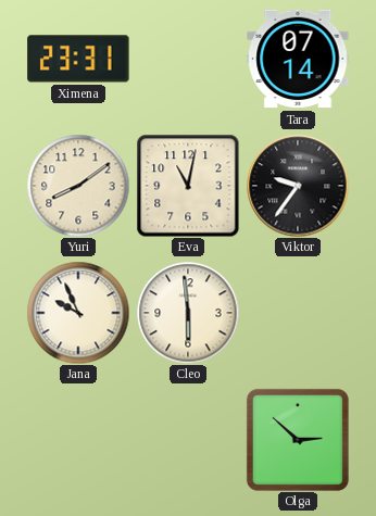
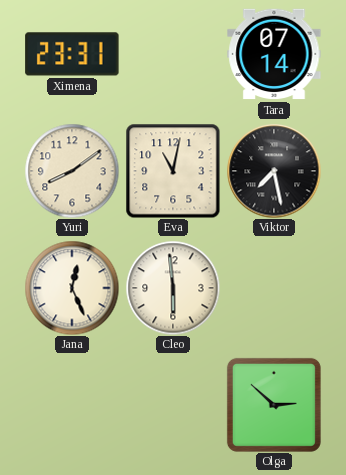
Viktor: 9:36 -> 7:28 (274, 171)
Jana: 9:56 -> 12:26 (72, 288)
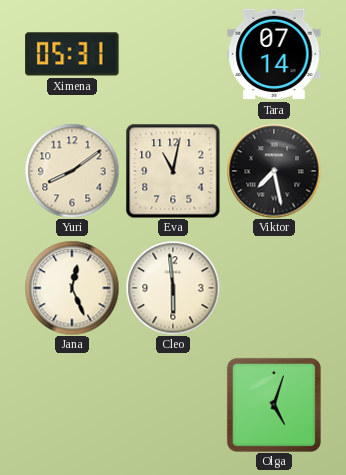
Ximena: 23:31 -> 05:31 (72, 54)
Olga: 2:52 -> 5:03 (274, 405)
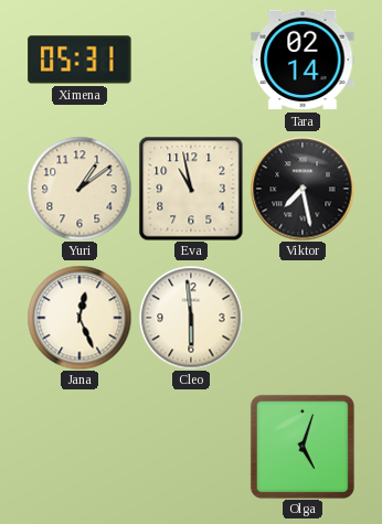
Tara: 07:14 -> 02:14 (303, 60)
Yuri: 8:09 -> 1:09 (79, 189)
Eva: 11:02 -> 10:58 (191, 189)
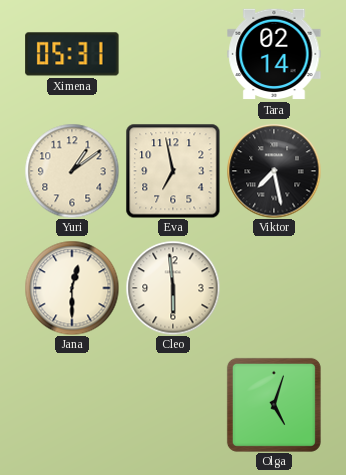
Eva: 10:58 -> 6:58 (173, 171)
Jana: 12:26 -> 12:30 (72, 288)
